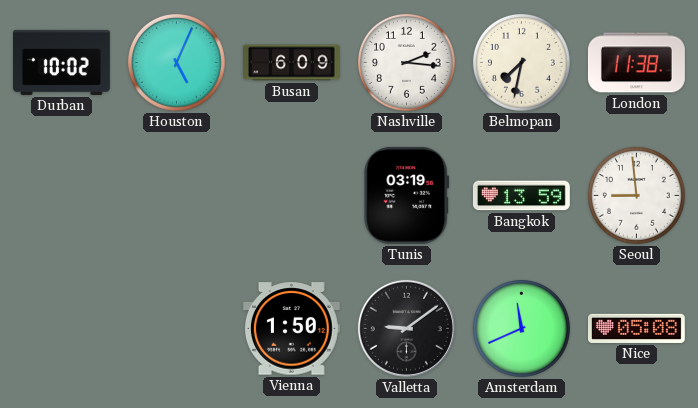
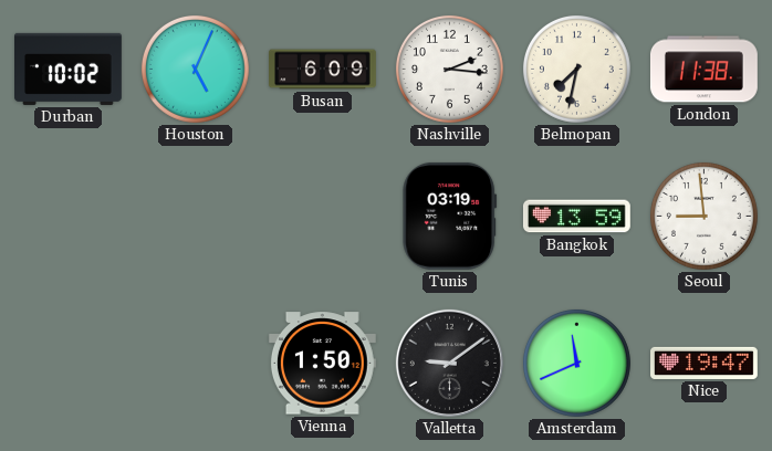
Nice: 05:08 -> 19:47 (705, 363)
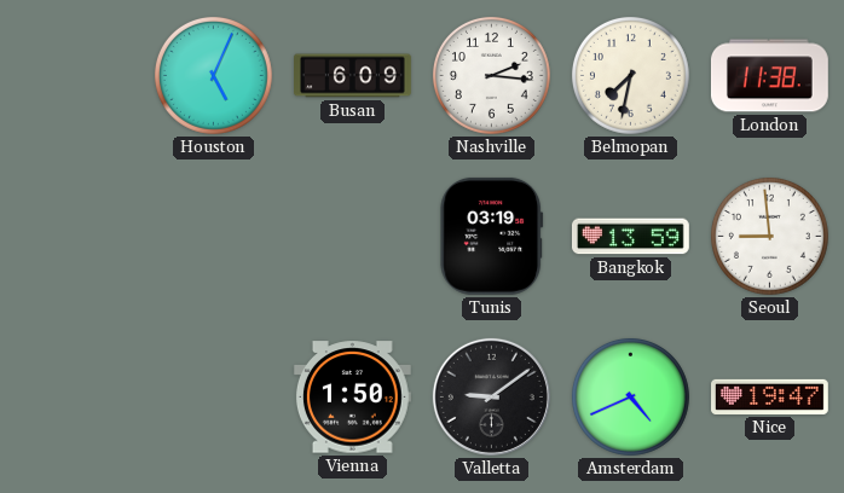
Durban: 10:02 -> none (69, 69)
Amsterdam: 11:41 -> 4:41 (630, 396)
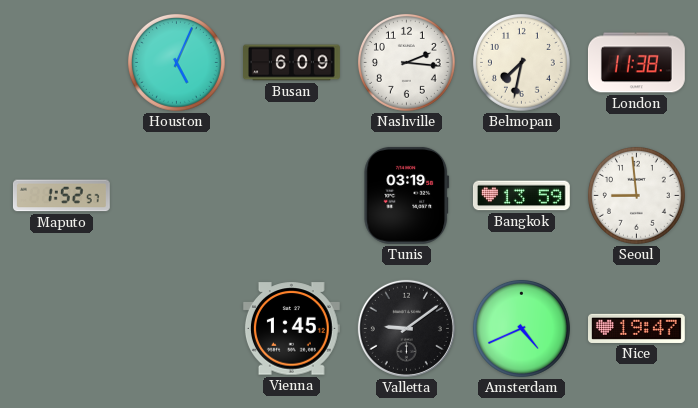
Maputo: none -> 1:52 (61, 196)
Vienna: 1:50 -> 1:45 (291, 329)
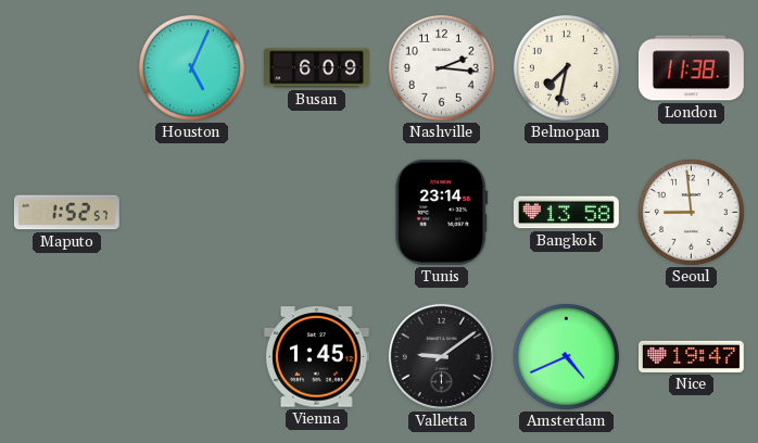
Tunis: 03:19 -> 23:14 (442, 212)
Bangkok: 13:59 -> 13:58 (566, 213)
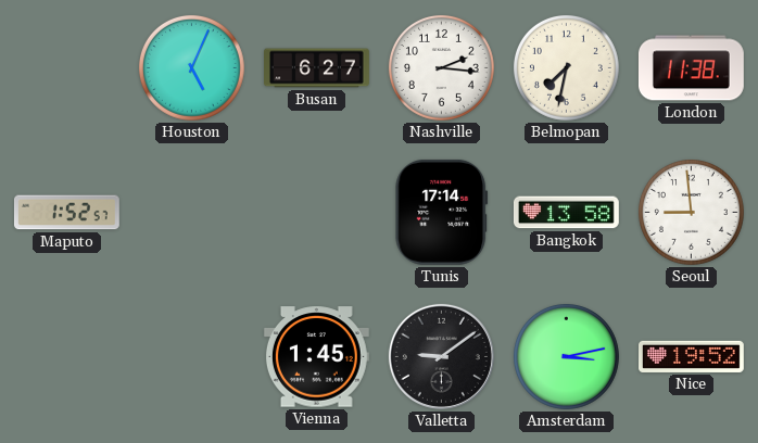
Busan: 6:09 -> 6:27 (317, 68)
Tunis: 23:14 -> 17:14 (442, 212)
Amsterdam: 4:41 -> 3:13 (566, 356)
Nice: 19:47 -> 19:52 (692, 356)
